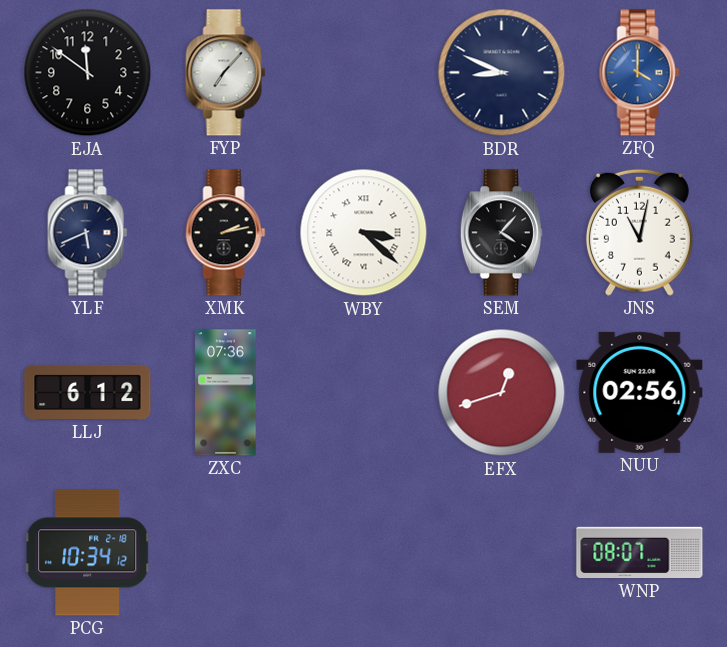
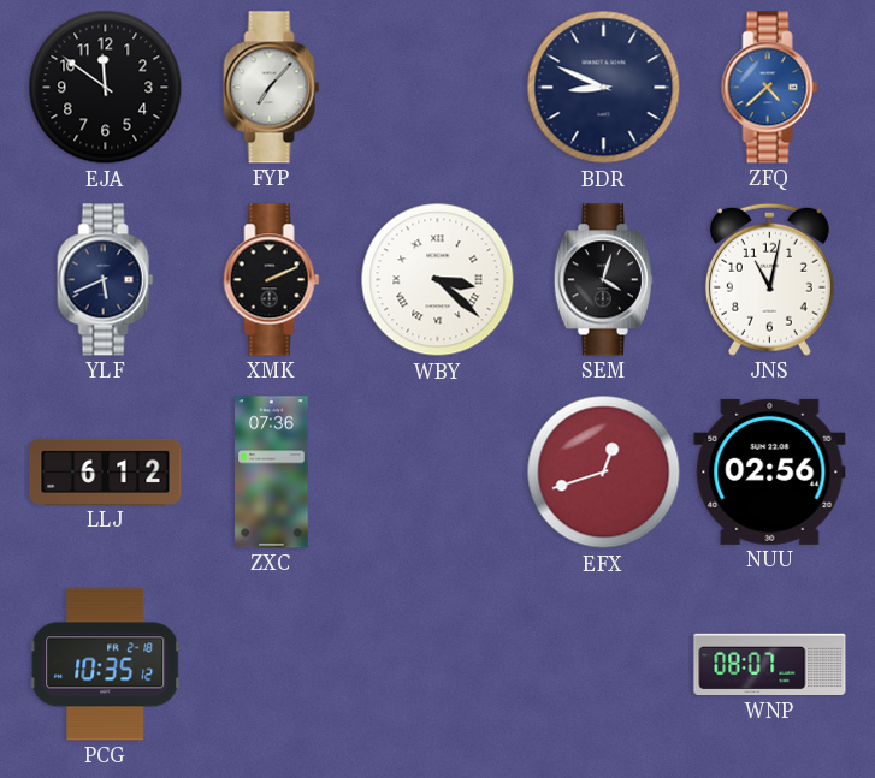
ZFQ: 4:00 -> 4:38 (770, 88)
XMK: 2:13 -> 2:11 (272, 280)
SEM: 4:07 -> 4:03 (603, 280)
PCG: 10:34 -> 10:35 (106, 665)
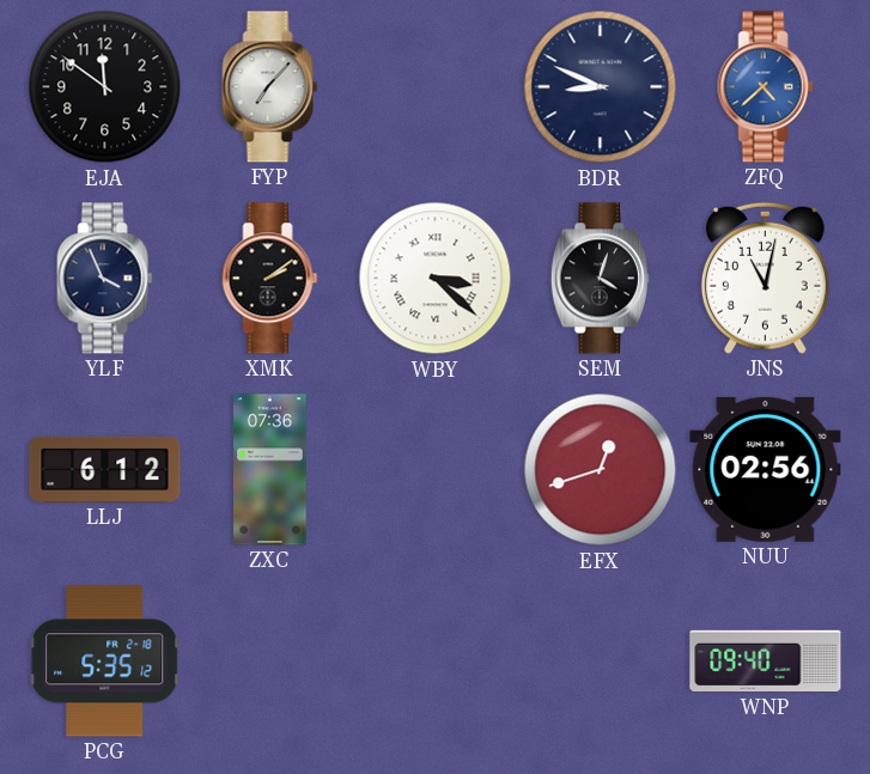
YLF: 5:41 -> 3:56 (105, 279)
XMK: 2:11 -> 2:09 (270, 279)
PCG: 10:35 -> 5:35 (105, 662)
WNP: 08:07 -> 09:40 (766, 662)
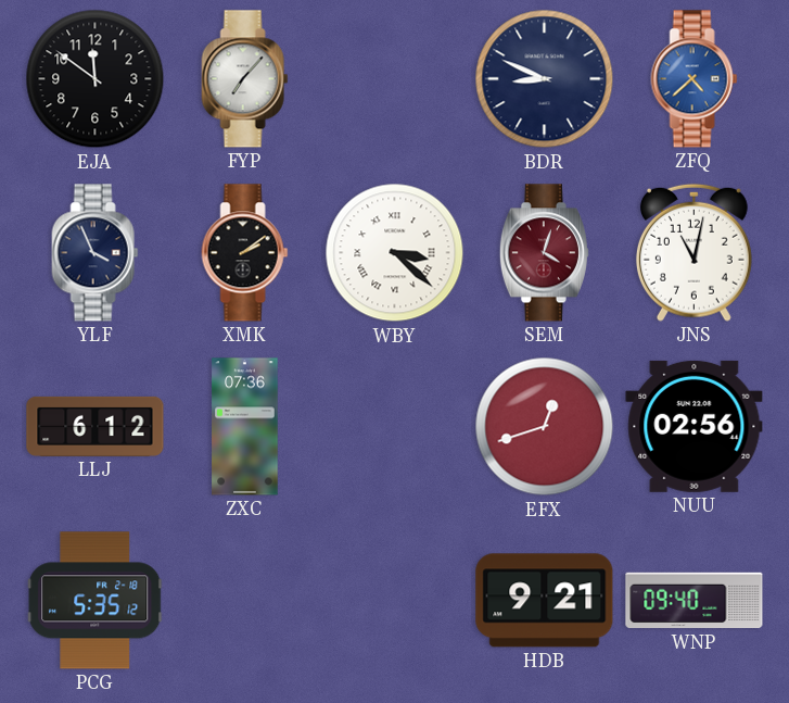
SEM dial: black -> burgundy (544, 253)
HDB: none -> 9:21 (545, 601)
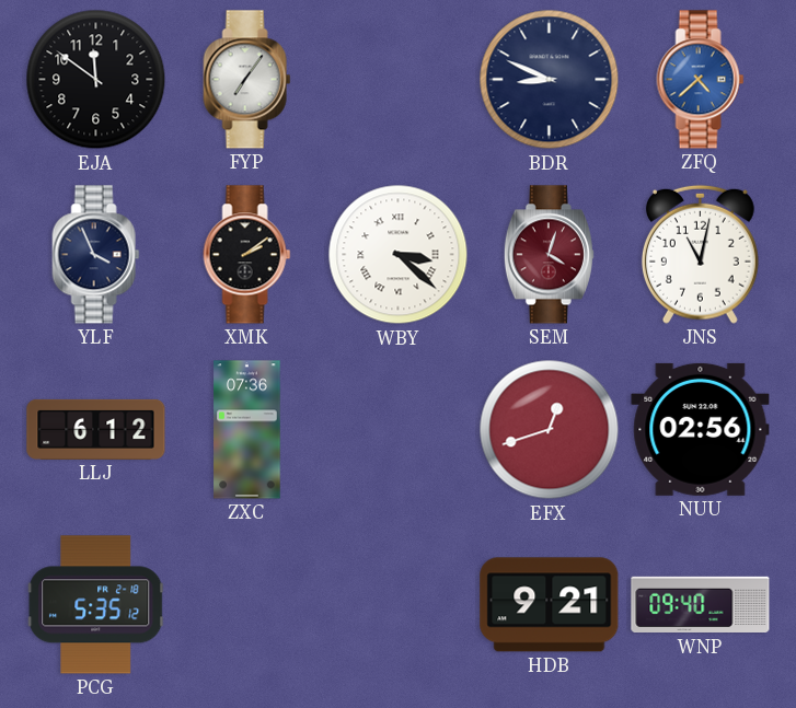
FYP: 7:07 -> 7:06 (247, 80)
